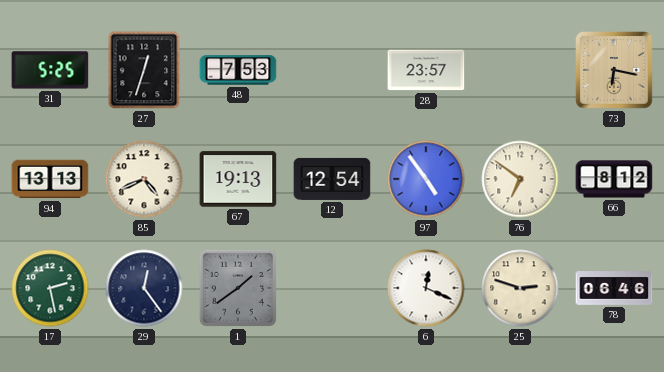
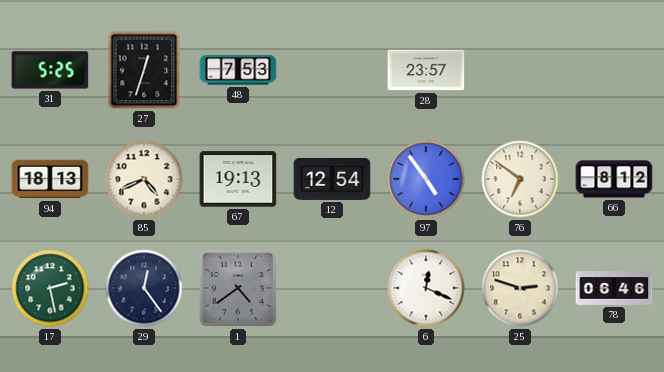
73: 6:17 -> none (615, 71)
94: 13:13 -> 18:13 (50, 179)
1: 1:39 -> 4:39 (238, 288)
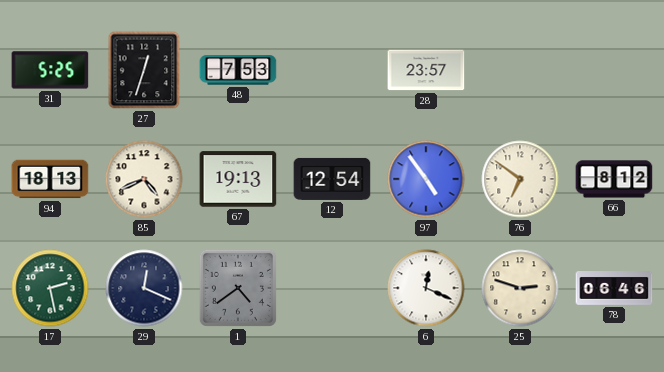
29: 12:24 -> 12:19 (144, 288)
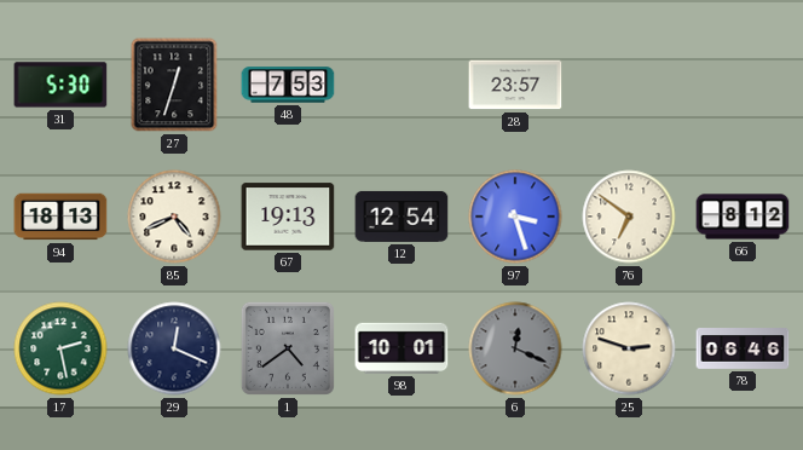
31: 5:25 -> 5:30 (60, 85)
97: 4:54 -> 3:27 (515, 217)
98: none -> 10:01 (401, 348)
6 dial: white -> grey (515, 348)
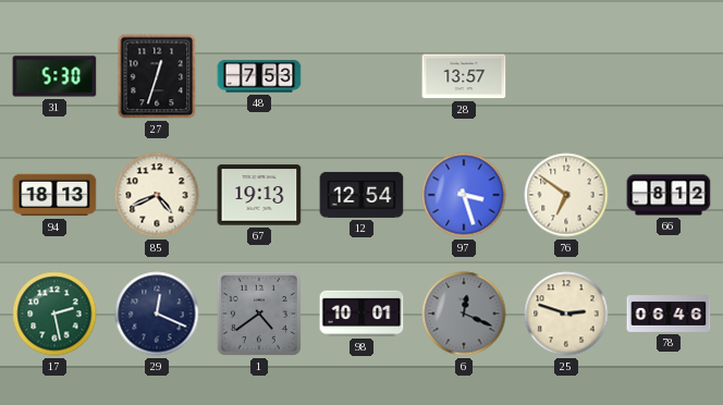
28: 23:57 -> 13:57 (464, 76)
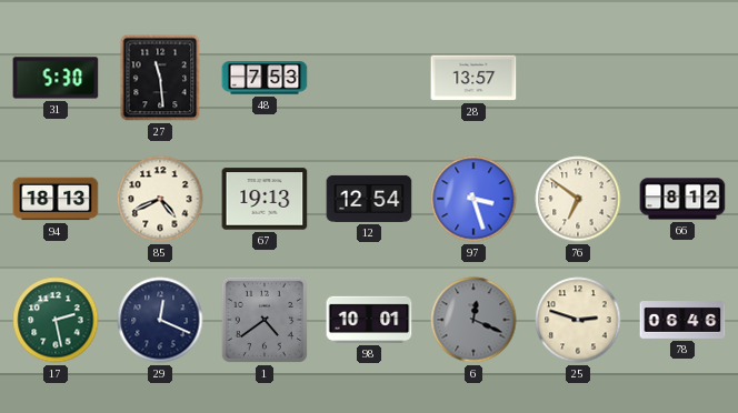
27: 12:33 -> 11:29 (160, 78)
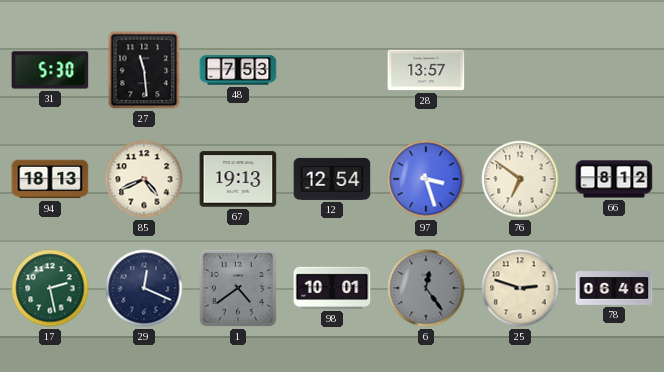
6: 12:19 -> 12:24 (426, 288)
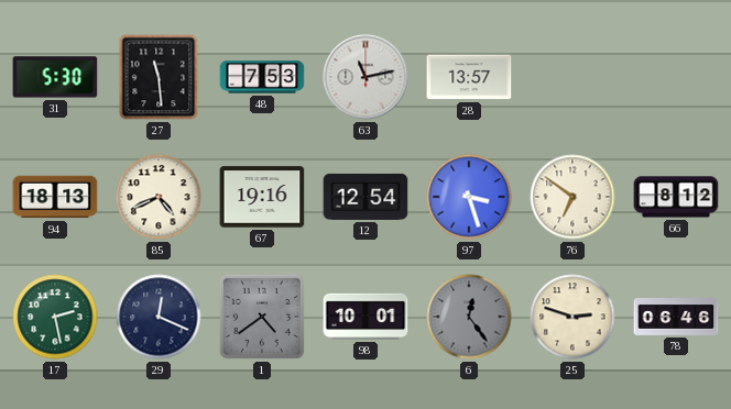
63: none -> 11:13 (365, 77)
67: 19:13 -> 19:16 (262, 197)
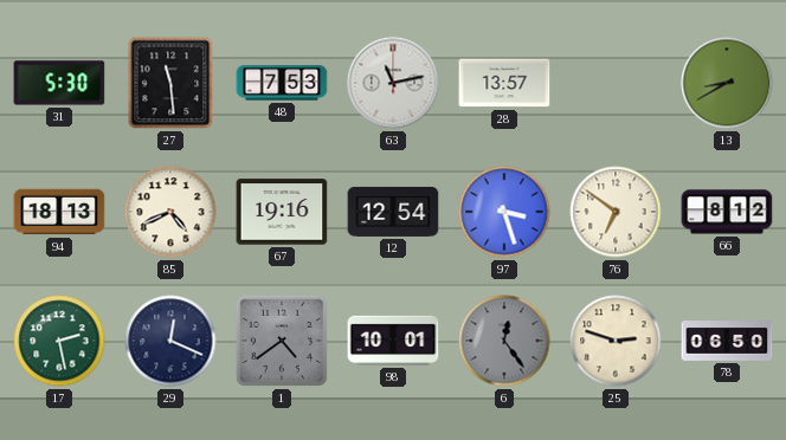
13: none -> 8:40 (727, 83)
78: 06:46 -> 06:50 (727, 342)
